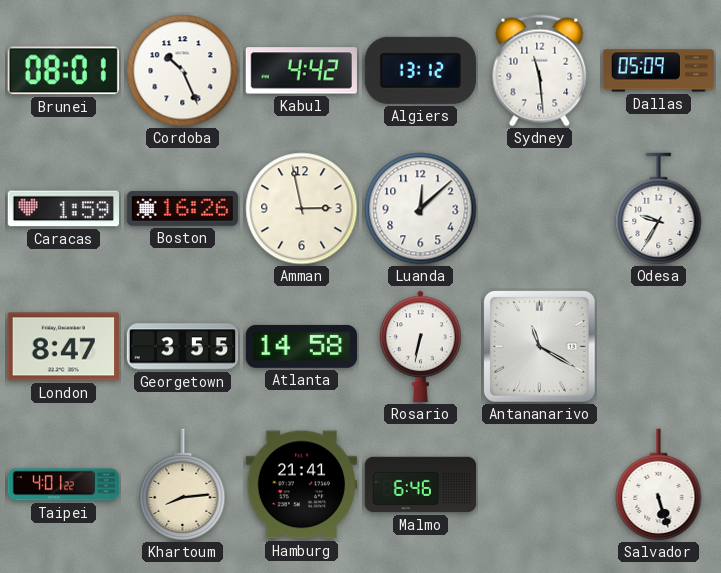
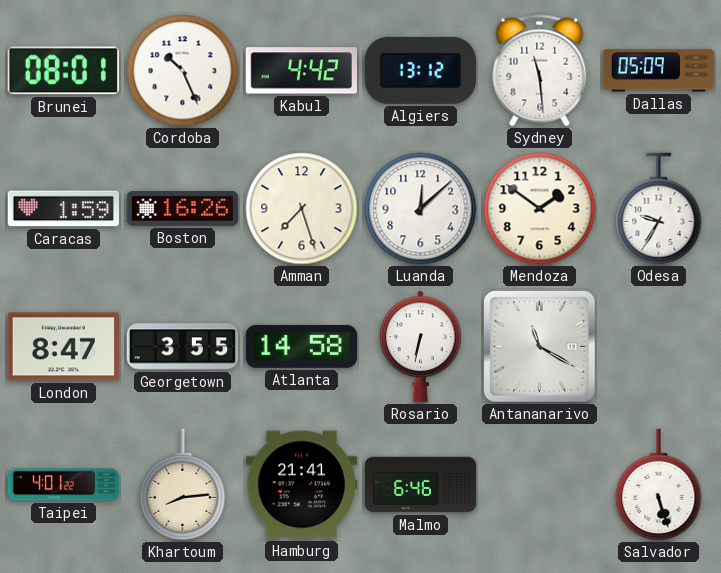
Amman: 2:58 -> 7:27 (302, 209)
Mendoza: none -> 1:51 (540, 209)
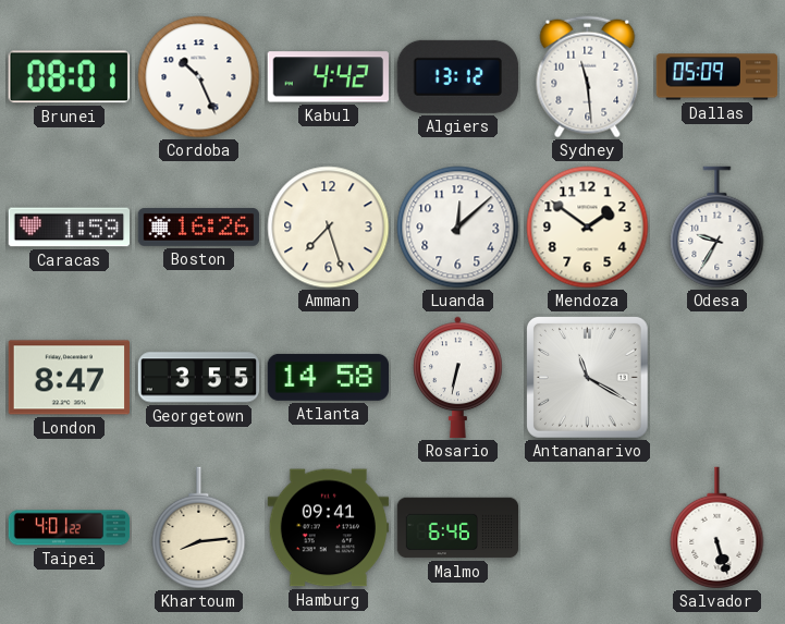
Hamburg: 21:41 -> 09:41 (329, 528)
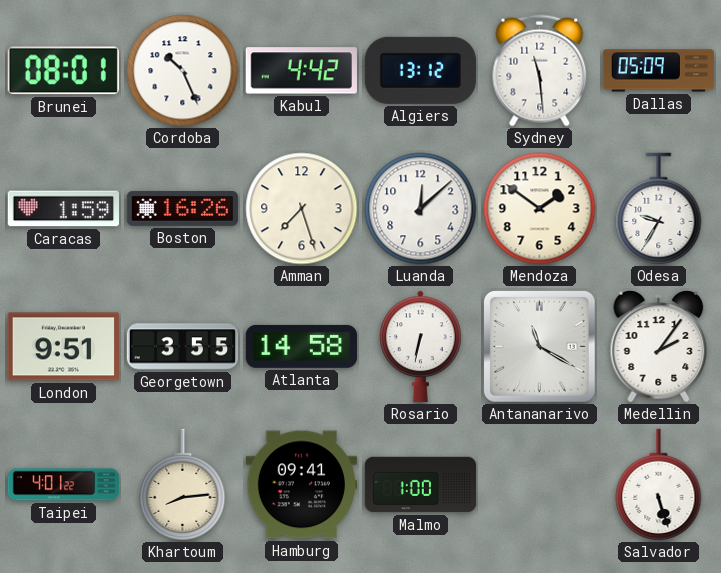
London: 8:47 -> 9:51 (63, 347)
Medellin: none -> 2:06 (659, 347)
Malmo: 6:46 -> 1:00 (421, 485)
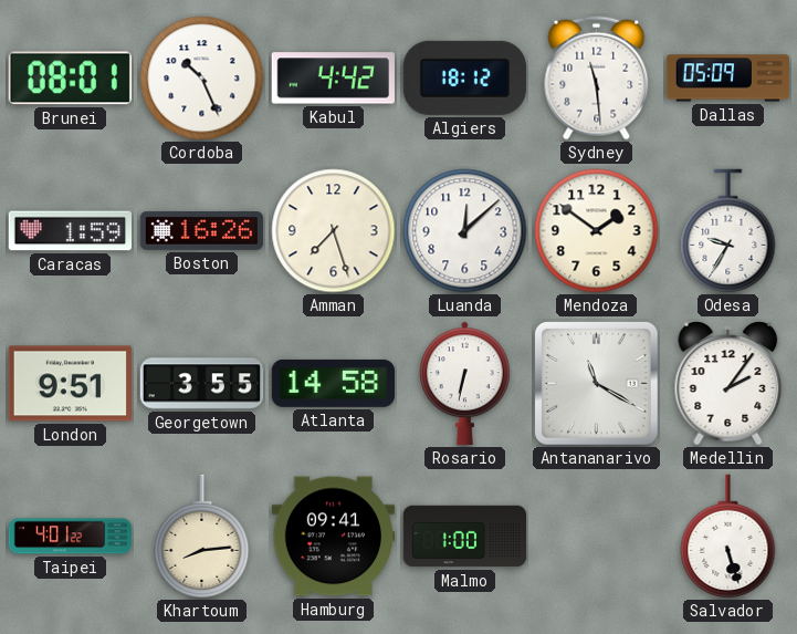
Algiers: 13:12 -> 18:12 (464, 77)
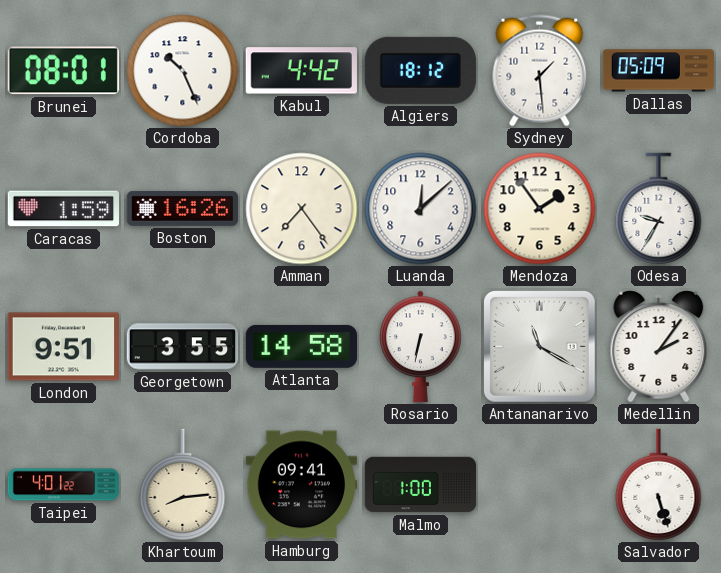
Sydney: 11:29 -> 1:29 (540, 71)
Amman: 7:27 -> 7:24 (302, 209)
Mendoza: 1:51 -> 1:54 (540, 209)
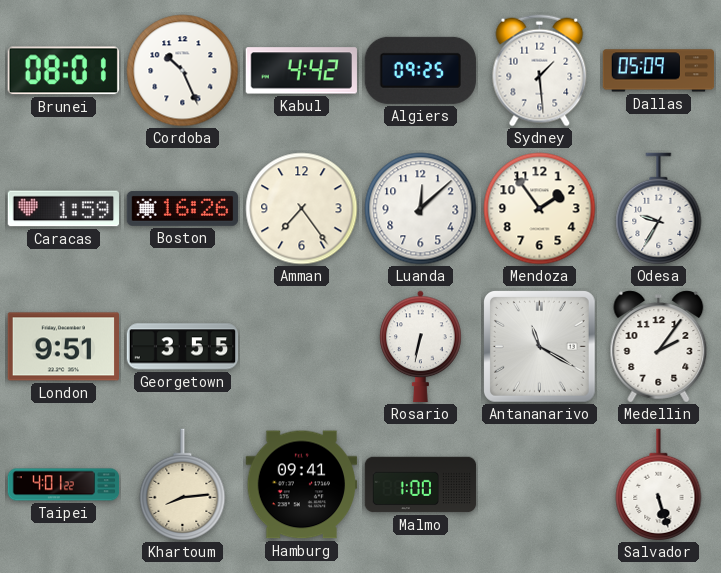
Algiers: 18:12 -> 09:25 (420, 70)
Atlanta: 14:58 -> none (301, 346)
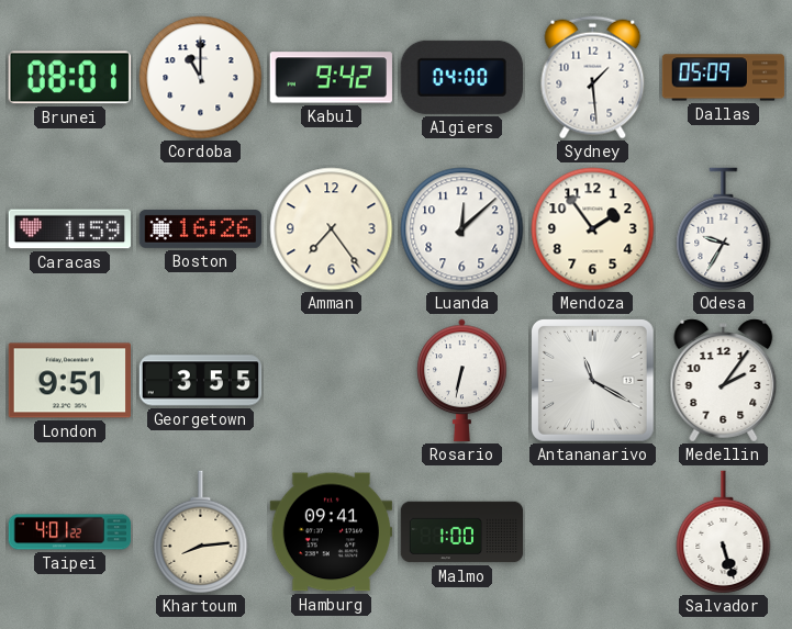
Cordoba: 10:26 -> 11:00 (201, 78)
Kabul: 4:42 -> 9:42 (331, 78)
Algiers: 09:25 -> 04:00 (461, 77)
